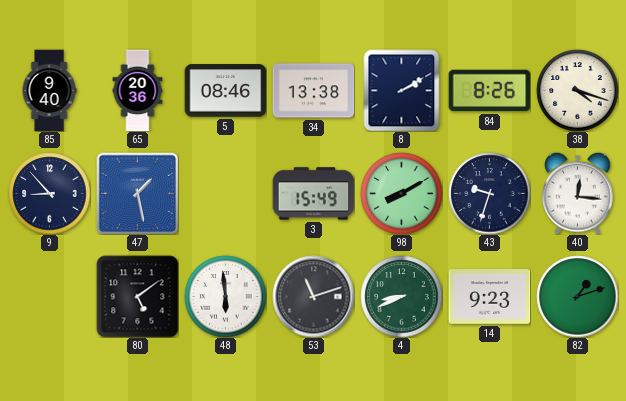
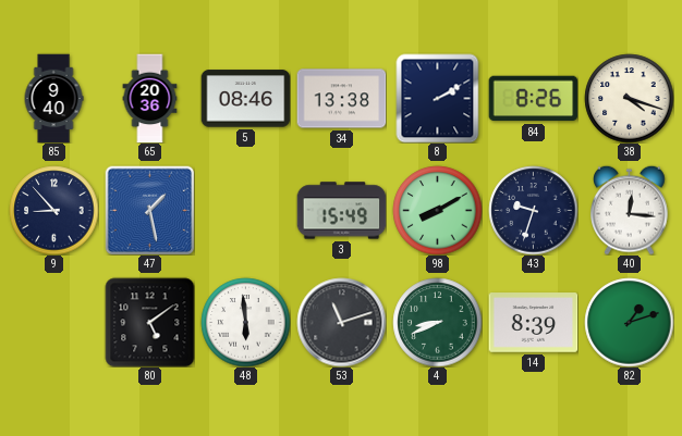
14: 9:23 -> 8:39 (533, 323)
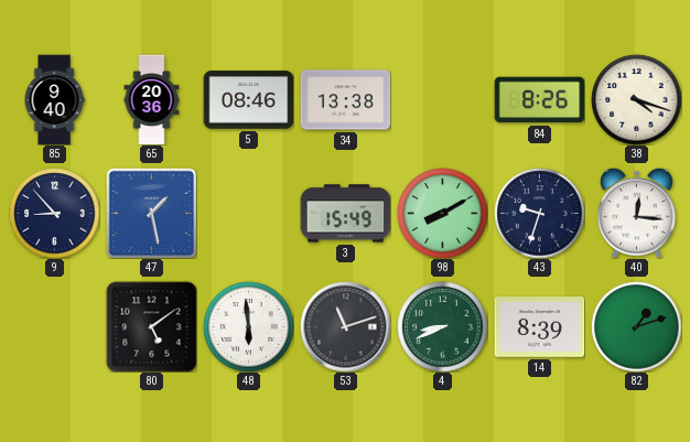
8: 2:10 -> none (438, 98)
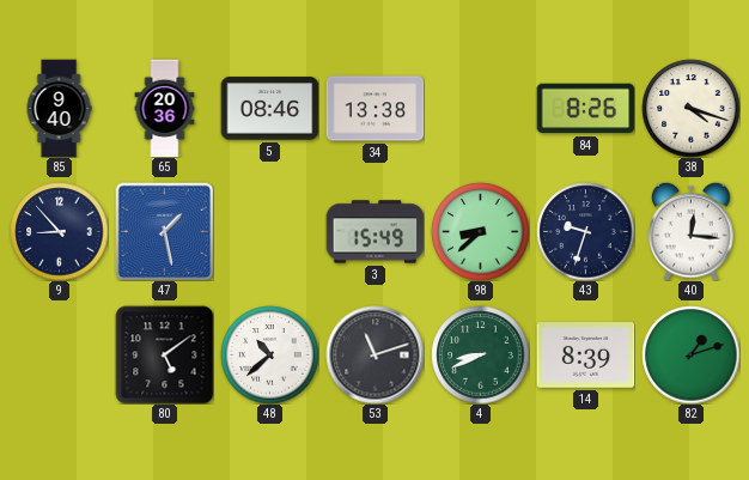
98: 8:10 -> 8:38 (480, 231)
48: 5:59 -> 10:38 (269, 354)
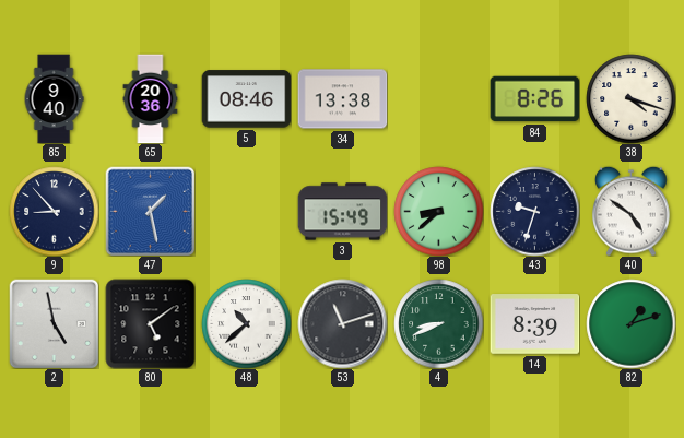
40: 12:16 -> 4:51 (632, 211)
2: none -> 4:58 (54, 323)
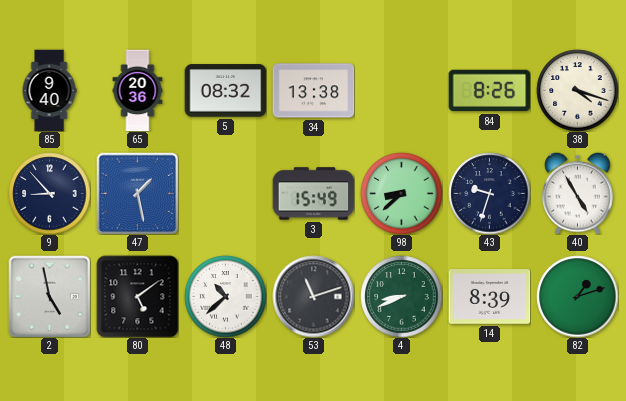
5: 08:46 -> 08:32 (225, 91)
40: 4:51 -> 4:55 (578, 193)
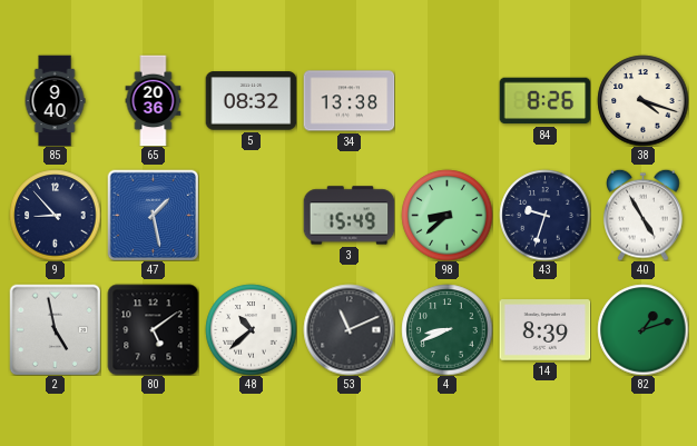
53: 11:12 -> 11:11 (348, 329)
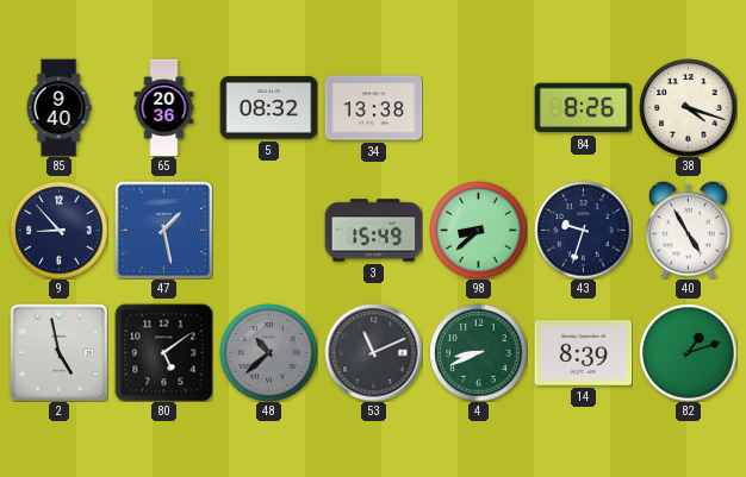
48 dial: white -> grey (268, 352)
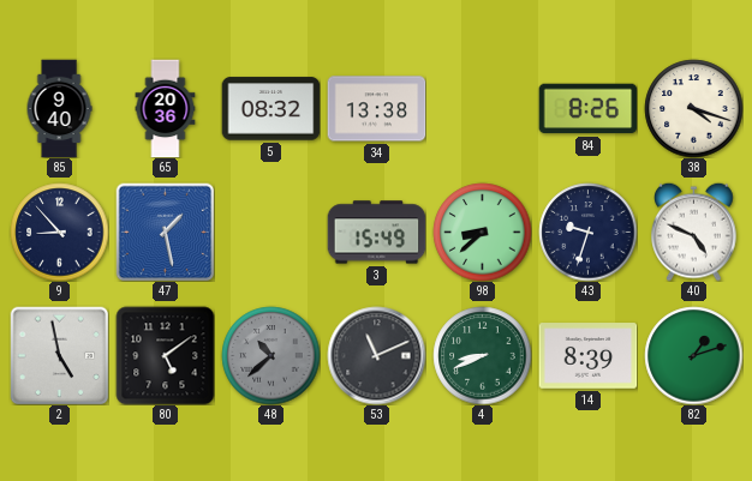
40: 4:55 -> 4:49 (694, 232)
